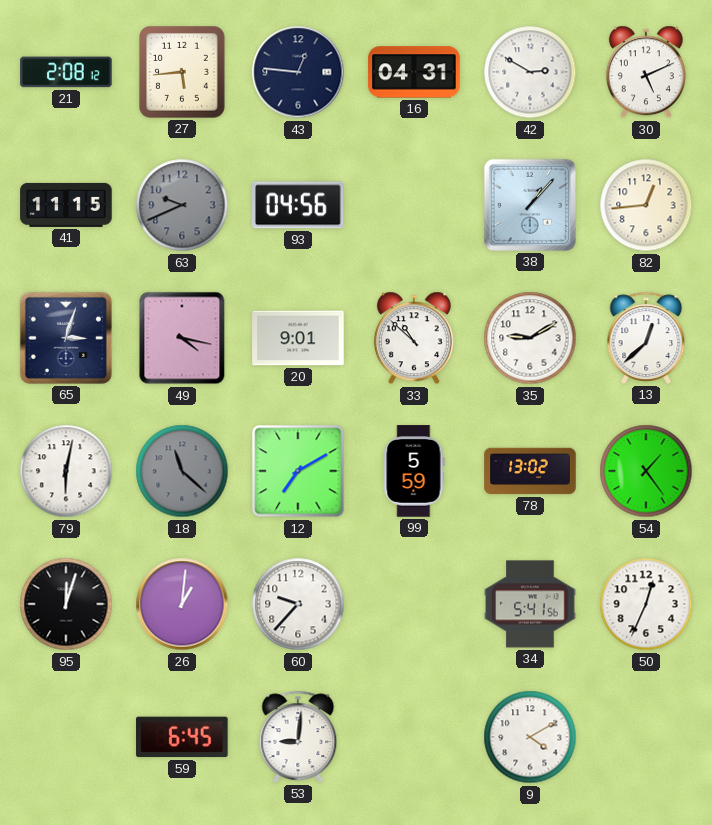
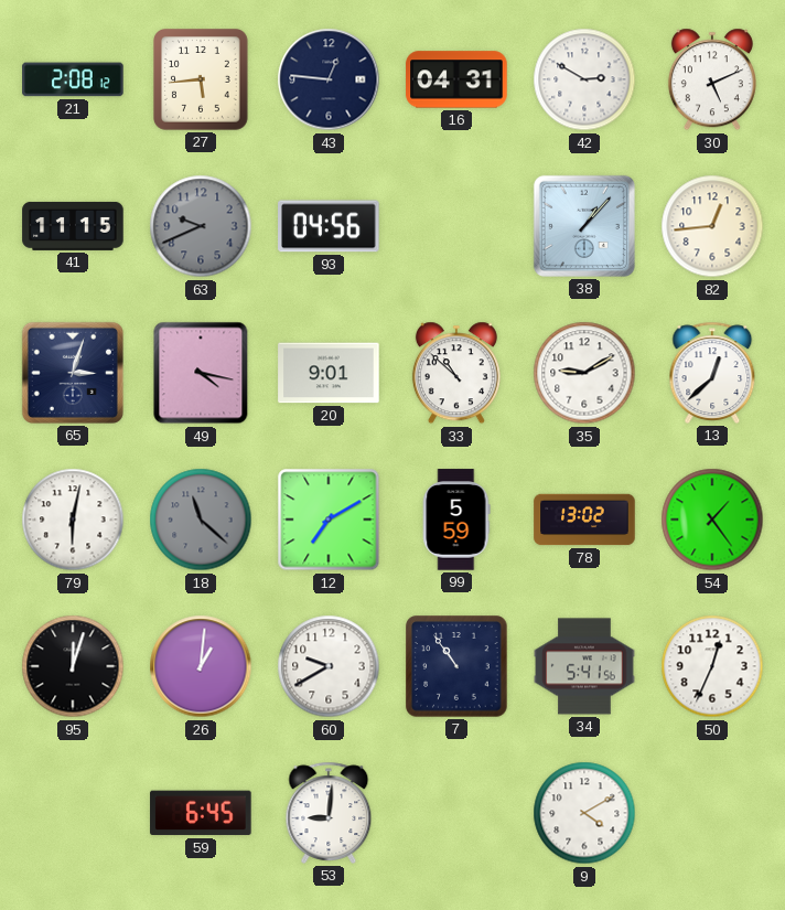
60: 9:37 -> 9:40 (329, 666)
7: none -> 10:54 (456, 666)
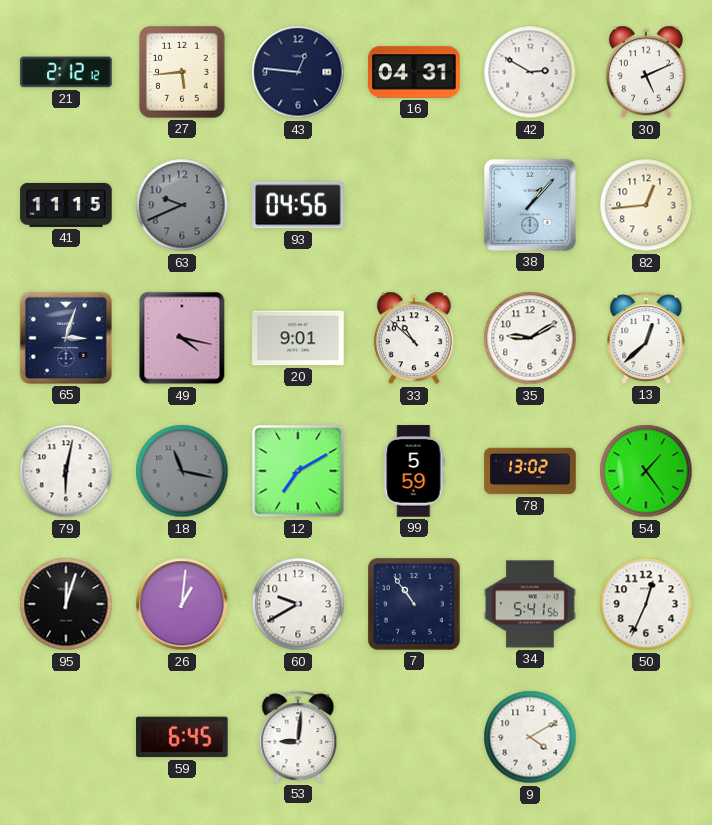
21: 2:08 -> 2:12 (66, 72)
18: 11:22 -> 11:17 (182, 471)
